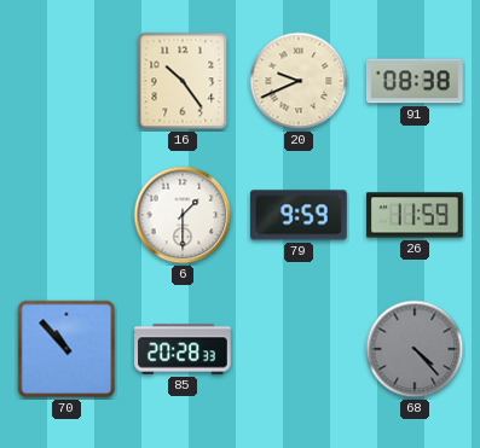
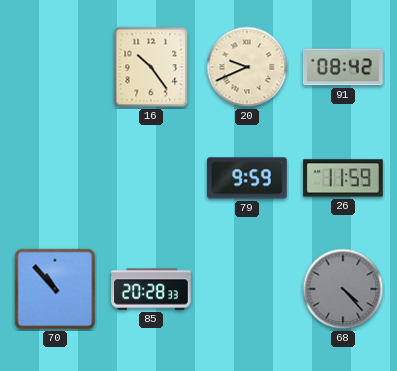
91: 08:38 -> 08:42 (344, 67)
6: 1:30 -> none (183, 215)
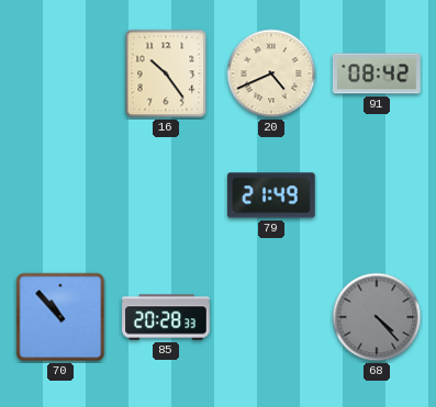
20: 9:41 -> 4:41 (271, 74)
79: 9:59 -> 21:49 (271, 195)
26: 11:59 -> none (344, 178)
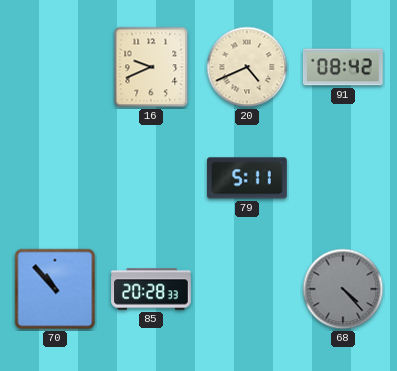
16: 10:24 -> 9:41 (151, 67)
79: 21:49 -> 5:11 (247, 178)
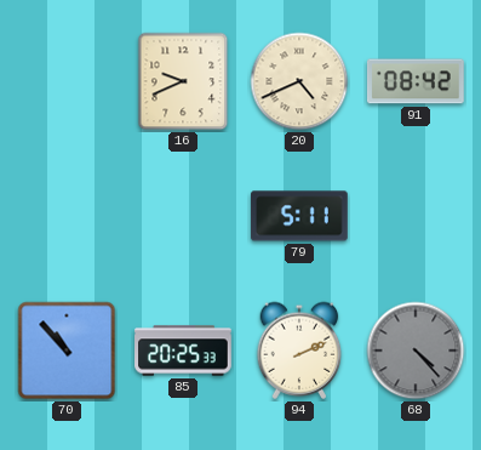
85: 20:28 -> 20:25 (183, 351)
94: none -> 2:11 (299, 351)
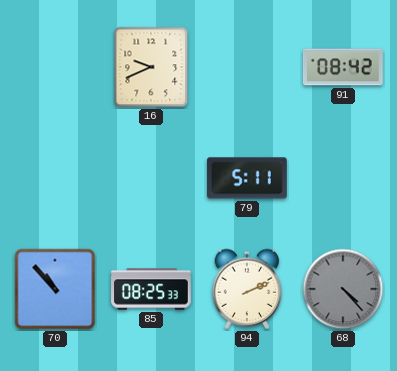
20: 4:41 -> none (299, 81)
85: 20:25 -> 08:25 (151, 289)
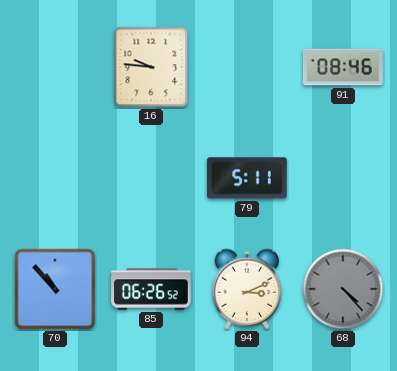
16: 9:41 -> 9:46 (151, 67)
91: 08:42 -> 08:46 (344, 67)
85: 08:25 -> 06:26 (151, 289)
94: 2:11 -> 3:11 (247, 289)
